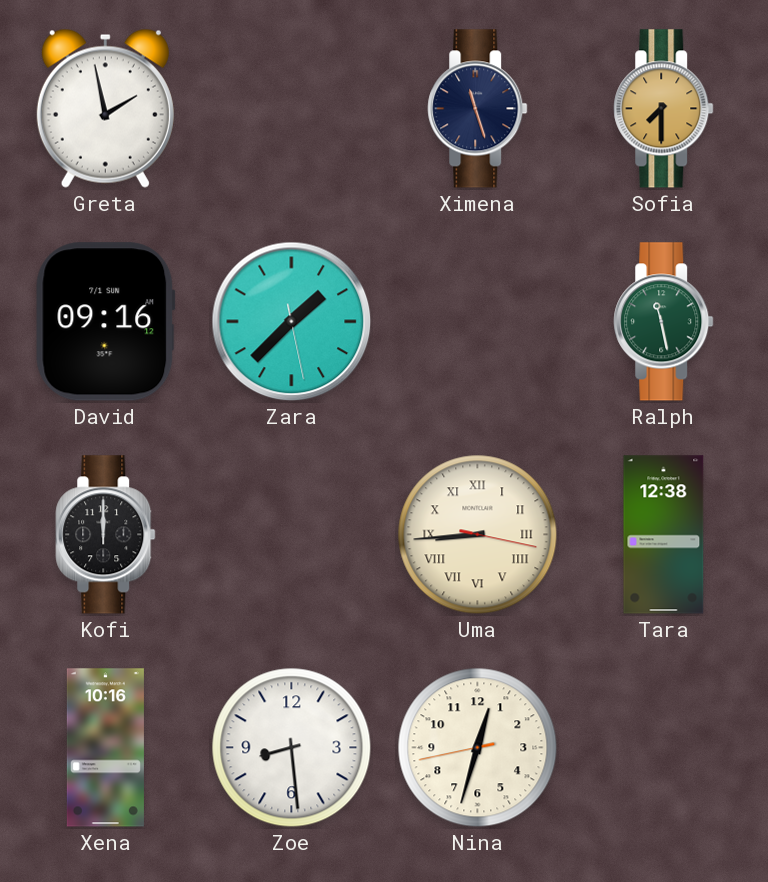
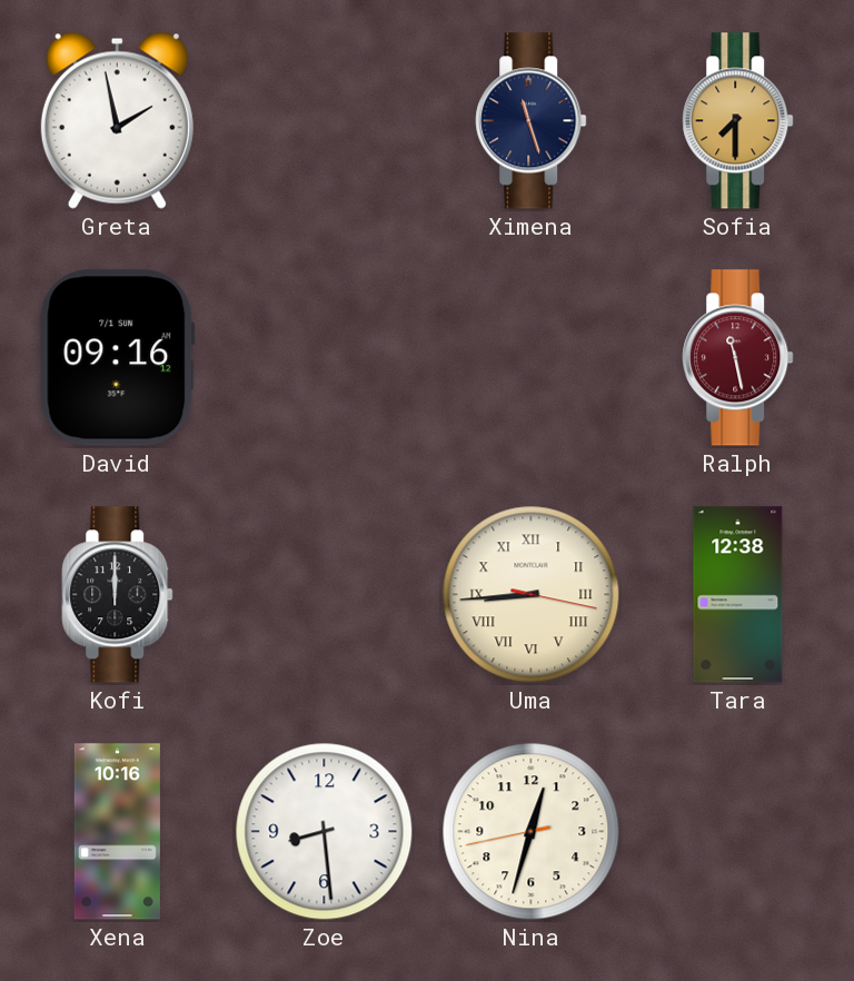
Zara: 1:37 -> none (292, 322)
Ralph dial: green -> burgundy (738, 358)
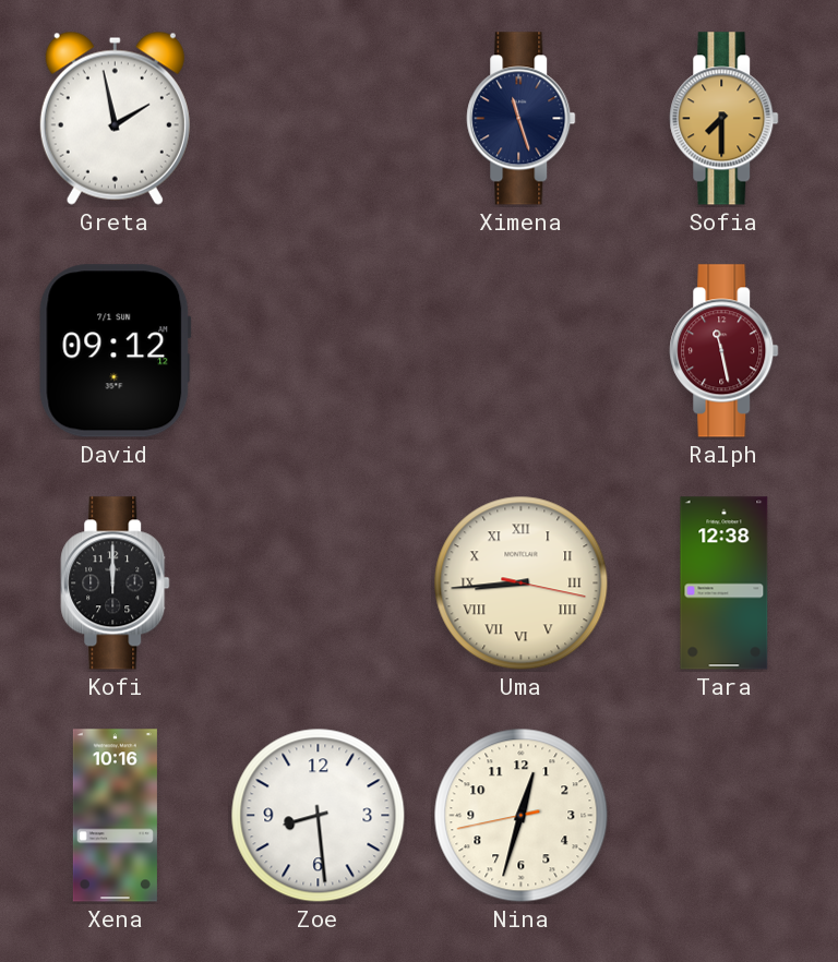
David: 09:16 -> 09:12 (116, 351)
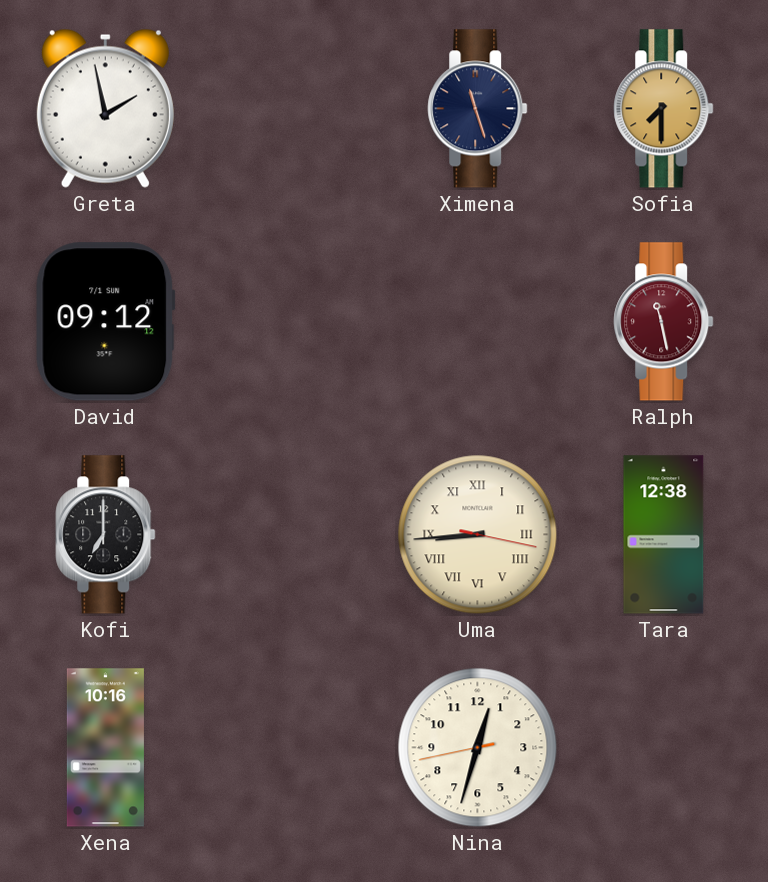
Kofi: 12:00 -> 7:00 (106, 535)
Zoe: 8:29 -> none (319, 816)
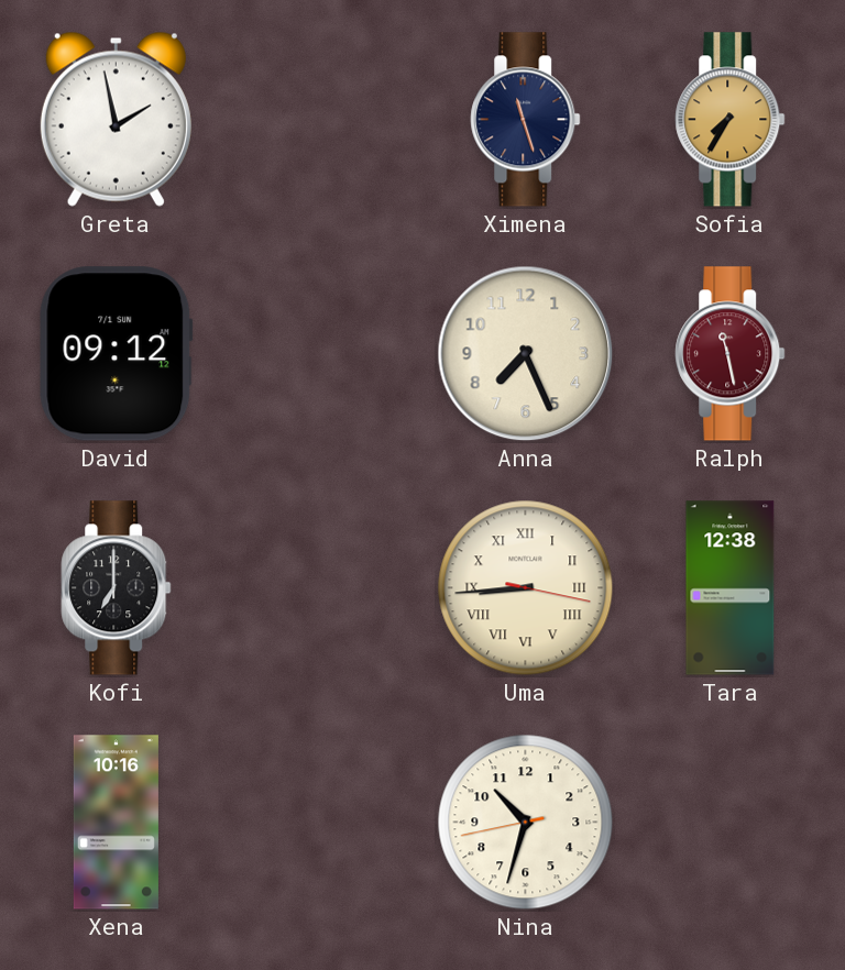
Sofia: 7:30 -> 7:35 (731, 120)
Anna: none -> 7:26 (526, 354)
Nina: 12:32 -> 10:32 (526, 823)
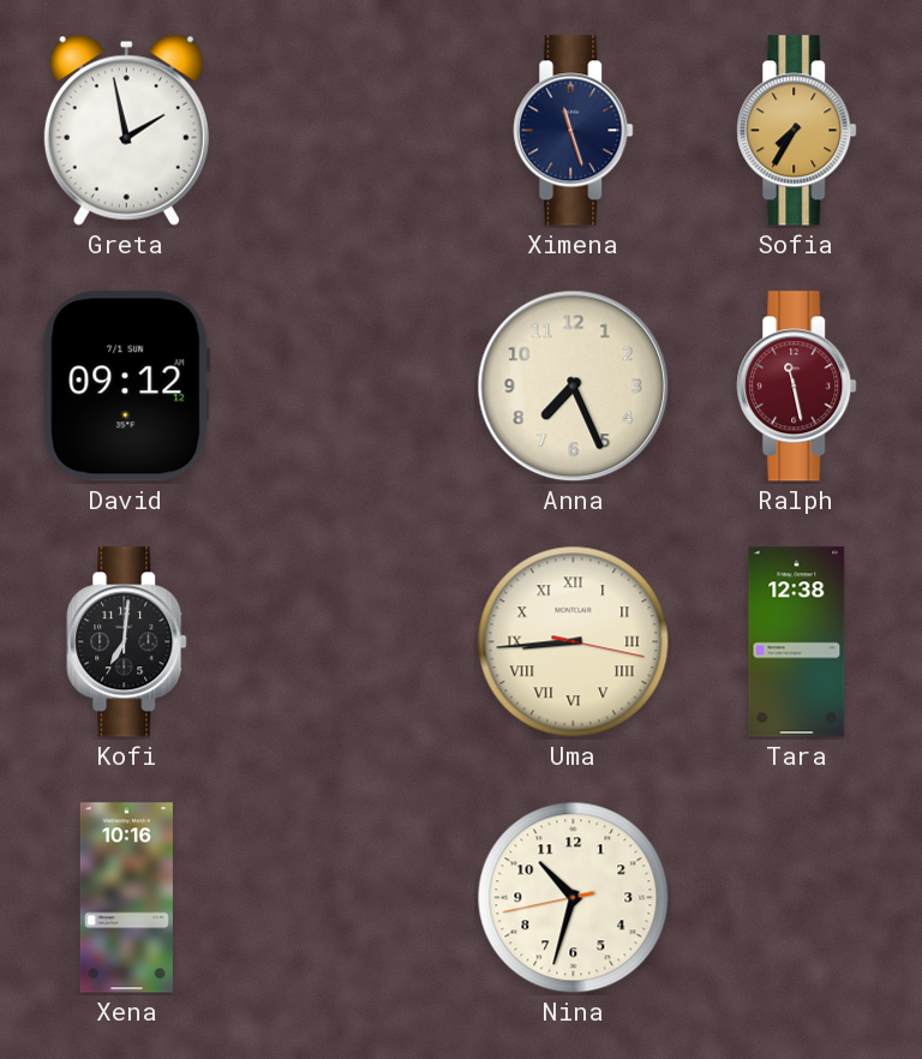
Kofi: 7:00 -> 7:01 (127, 642)
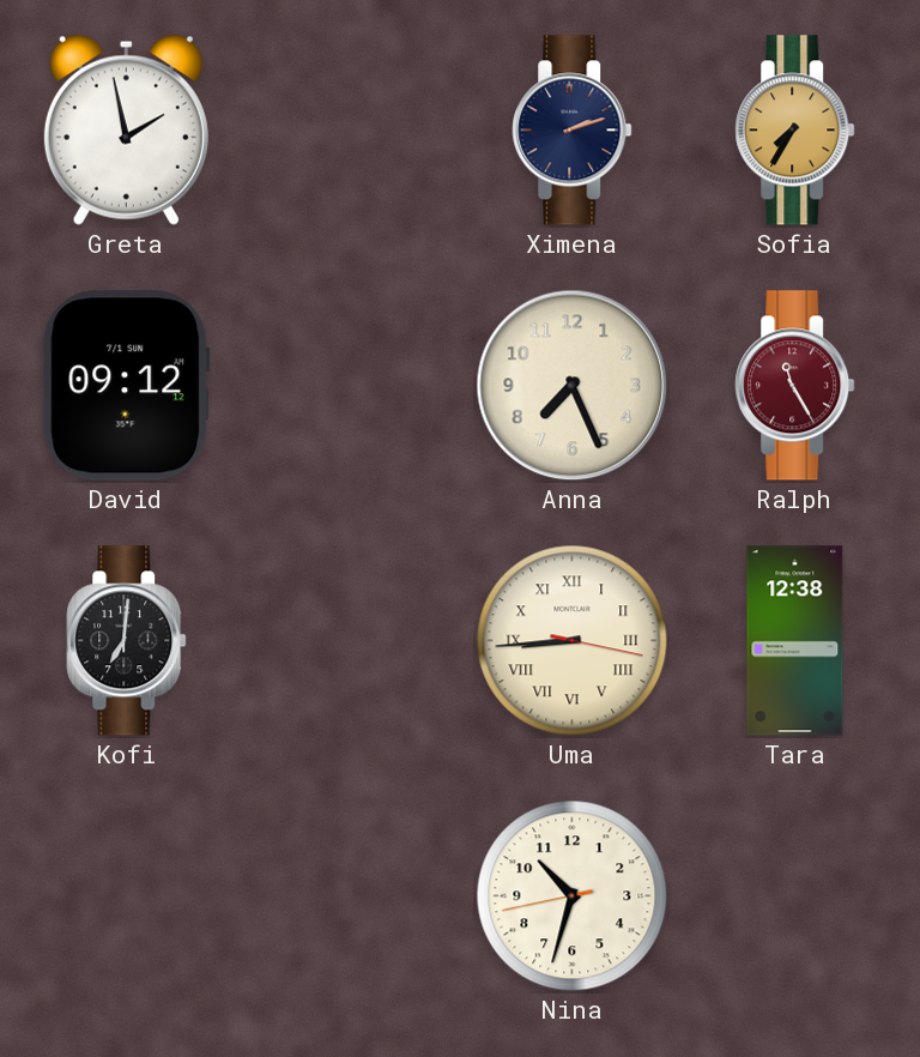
Ximena: 11:27 -> 2:12 (573, 131)
Ralph: 11:28 -> 11:25 (795, 386)
Xena: 10:16 -> none (126, 898)
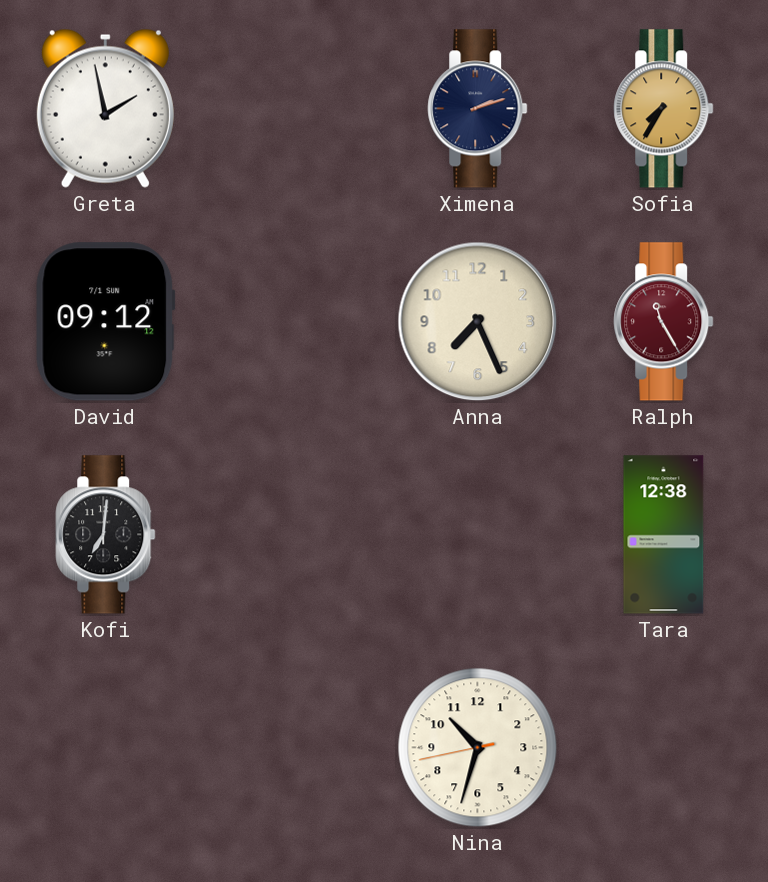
Uma: 8:44 -> none (573, 641)
